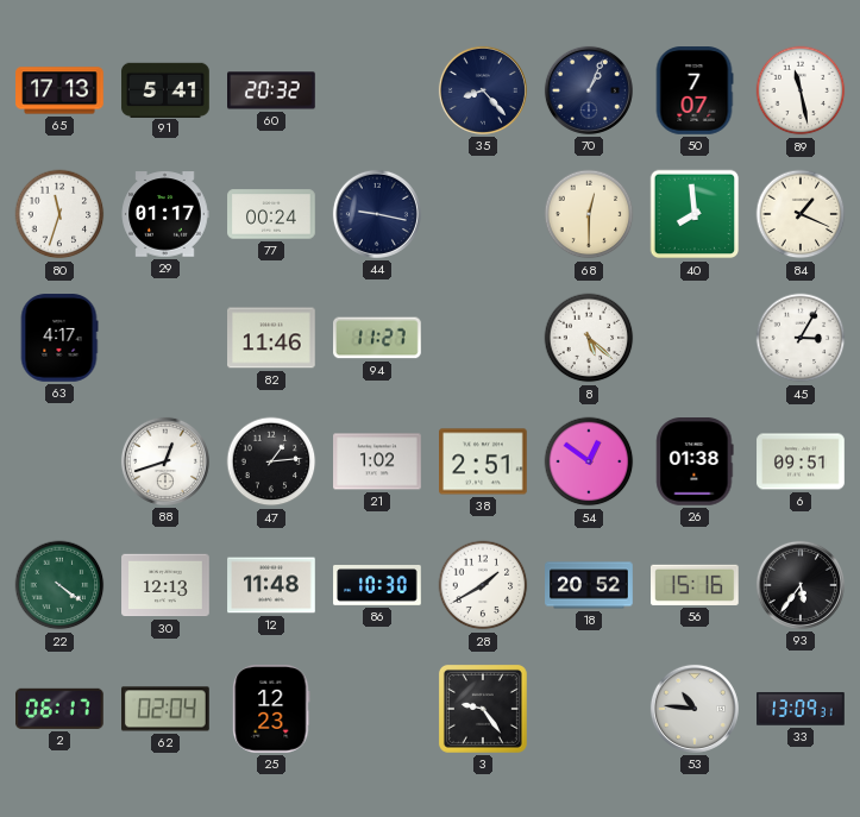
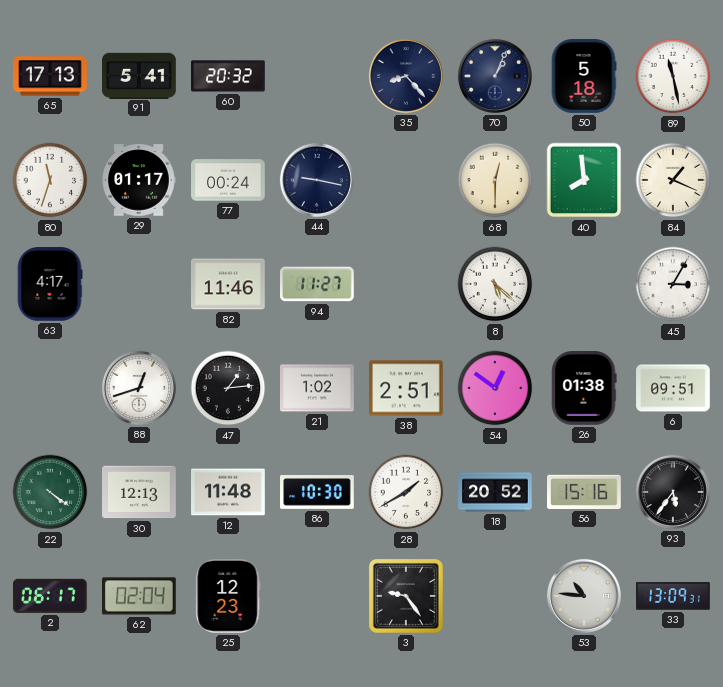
50: 7:07 -> 5:18 (584, 76)
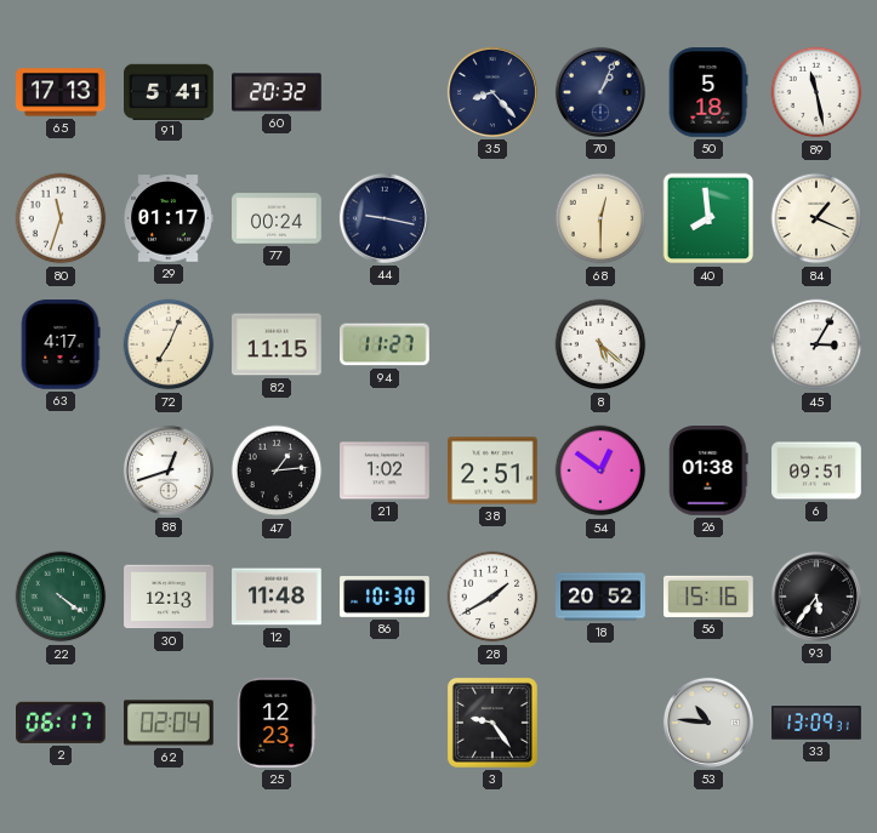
72: none -> 7:04 (169, 344)
82: 11:46 -> 11:15 (277, 344)
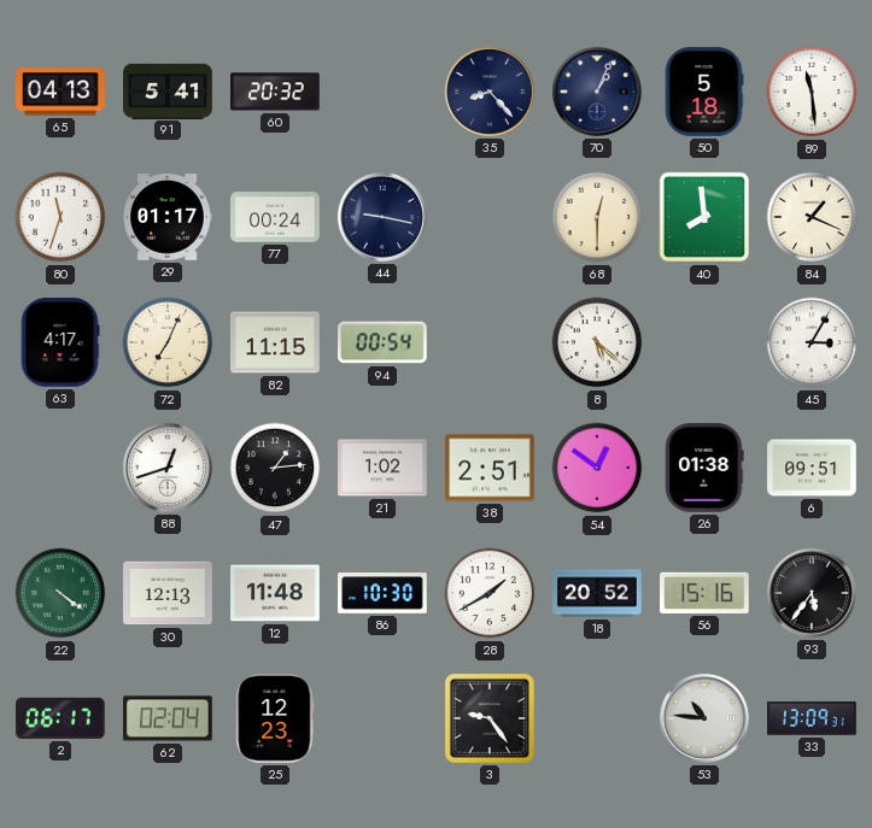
65: 17:13 -> 04:13 (60, 92)
89: 11:28 -> 11:29 (812, 92)
94: 11:27 -> 00:54 (384, 342)
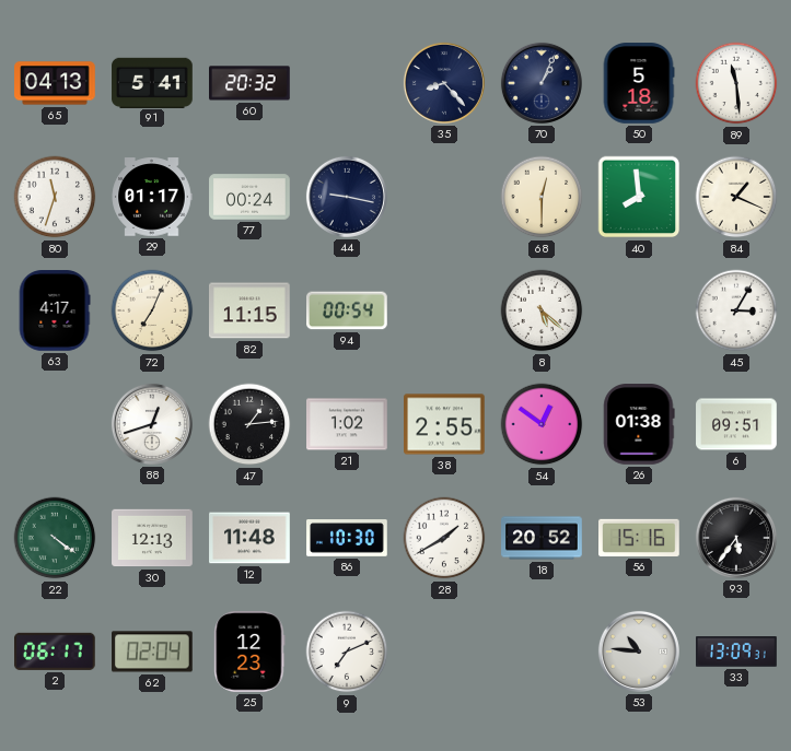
38: 2:51 -> 2:55 (444, 424)
9: none -> 7:11 (347, 652)
3: 9:24 -> none (490, 718)
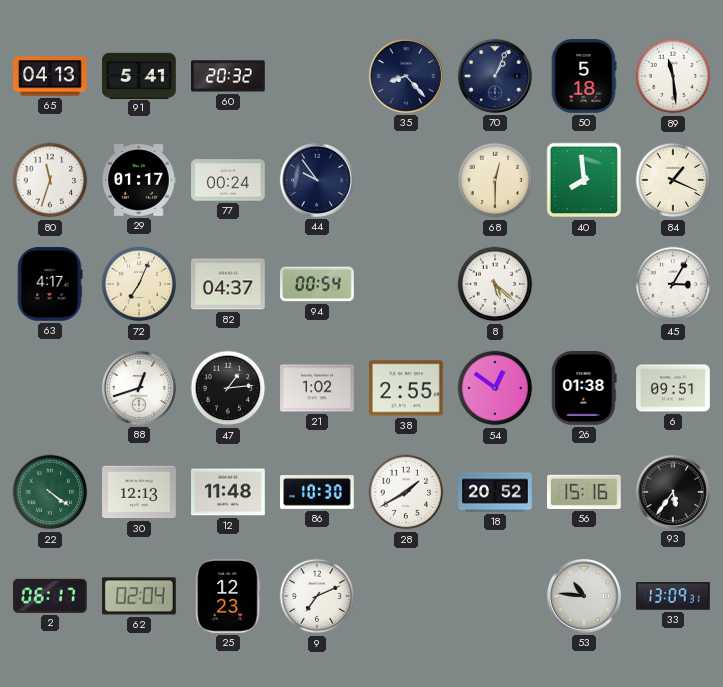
44: 9:17 -> 9:54 (317, 180)
82: 11:15 -> 04:37 (228, 284)
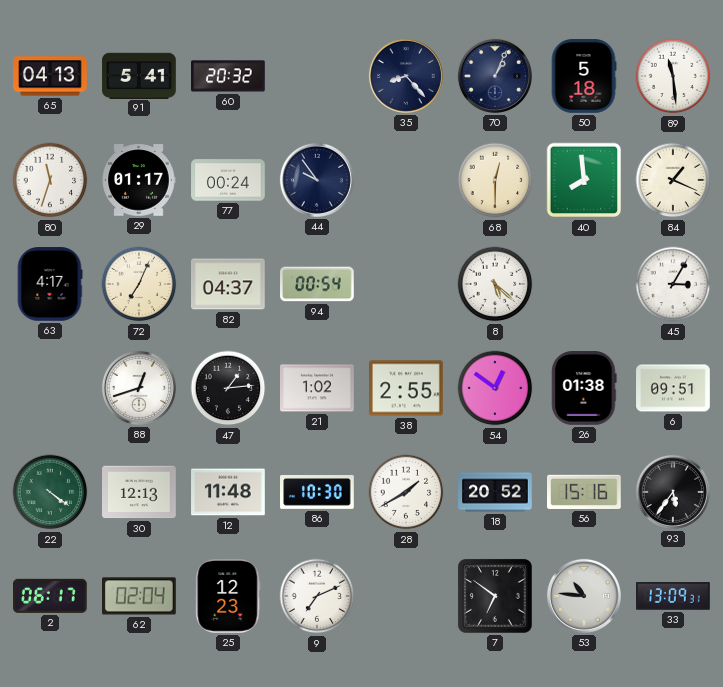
7: none -> 6:51 (495, 596)
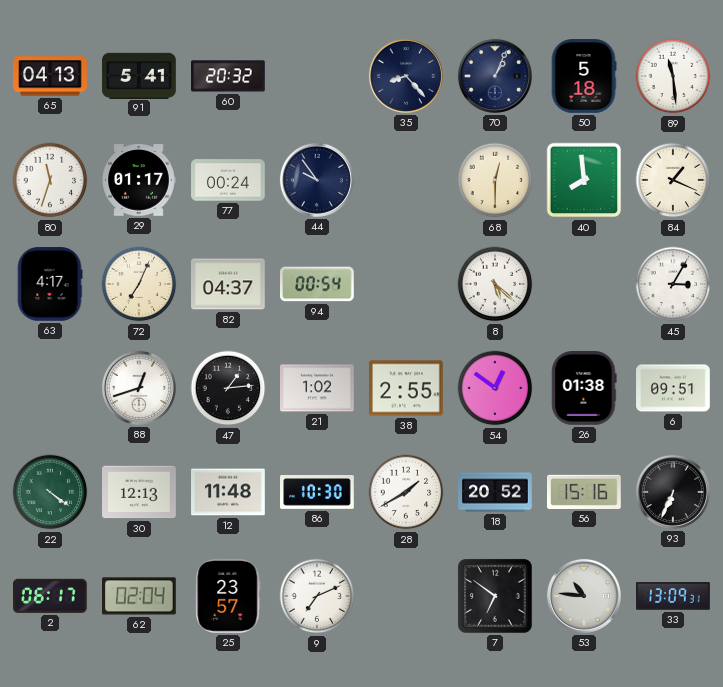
93: 5:36 -> 6:34 (673, 492)
25: 12:23 -> 23:57 (228, 597)
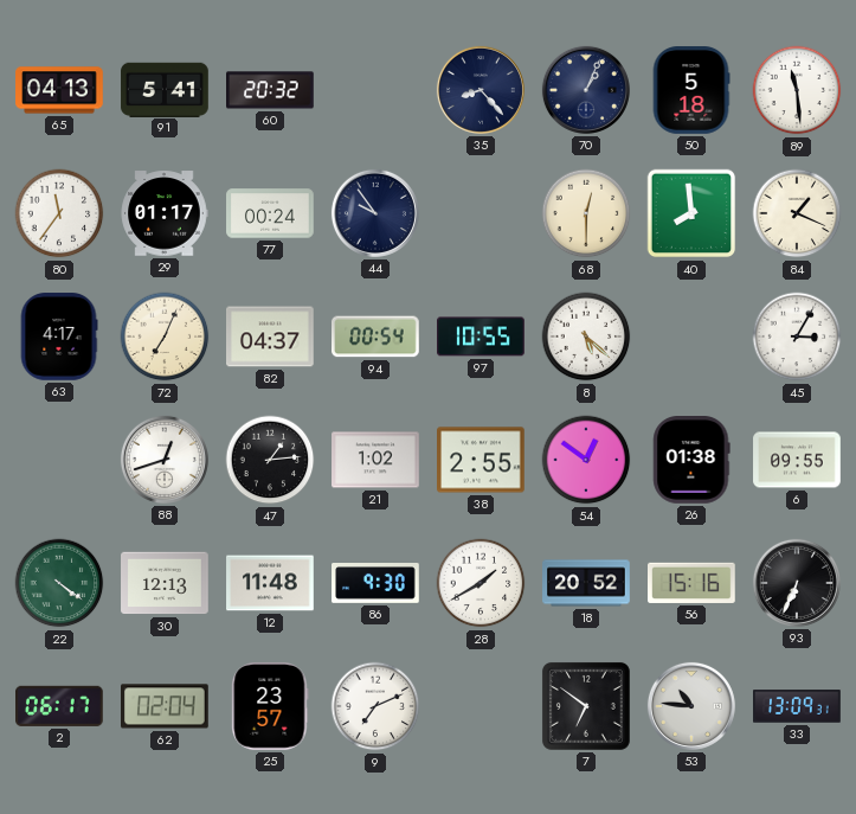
80: 11:33 -> 11:36 (59, 213)
97: none -> 10:55 (481, 337)
6: 09:51 -> 09:55 (797, 460)
86: 10:30 -> 9:30 (375, 584)
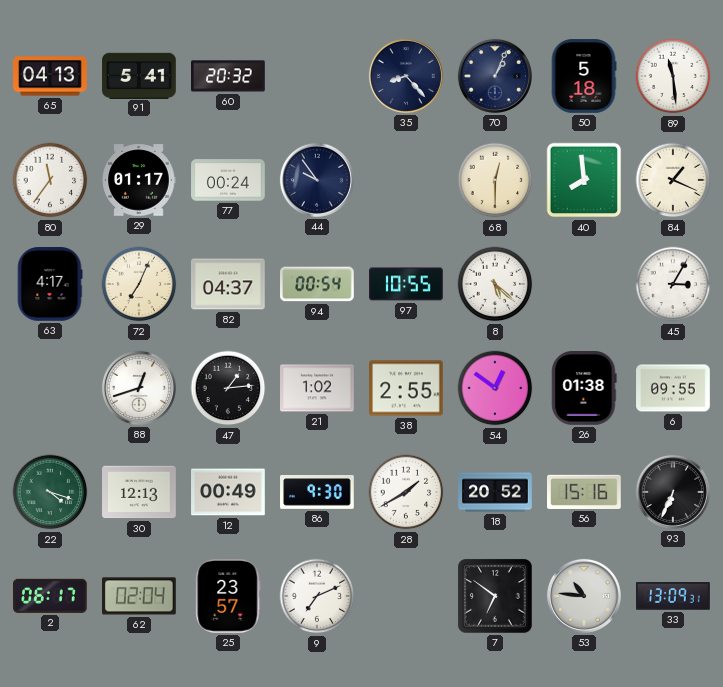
22: 4:21 -> 4:18 (50, 492)
12: 11:48 -> 00:49 (228, 492)
